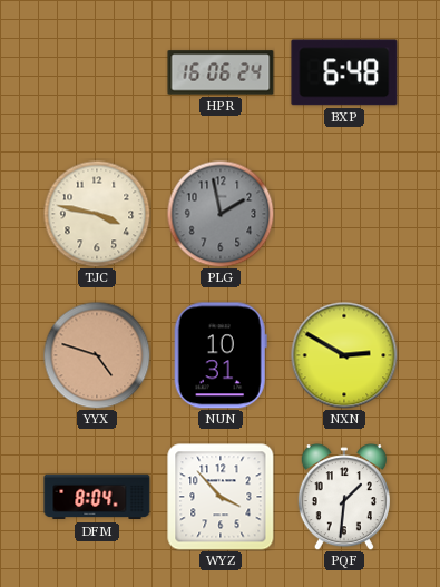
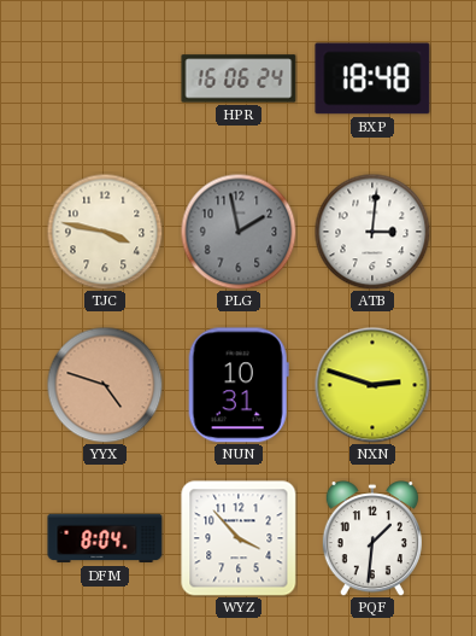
BXP: 6:48 -> 18:48 (372, 78)
ATB: none -> 3:01 (372, 232)
NXN: 2:50 -> 2:48 (372, 385)
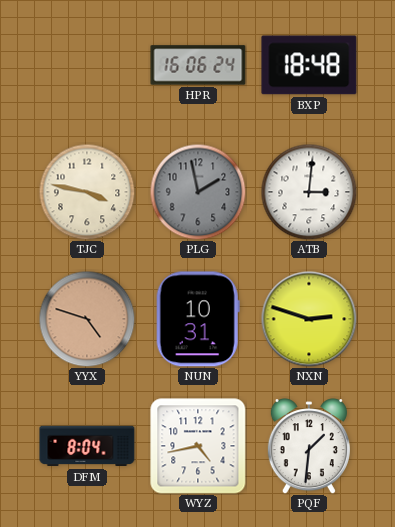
WYZ: 3:53 -> 4:43 (198, 446)
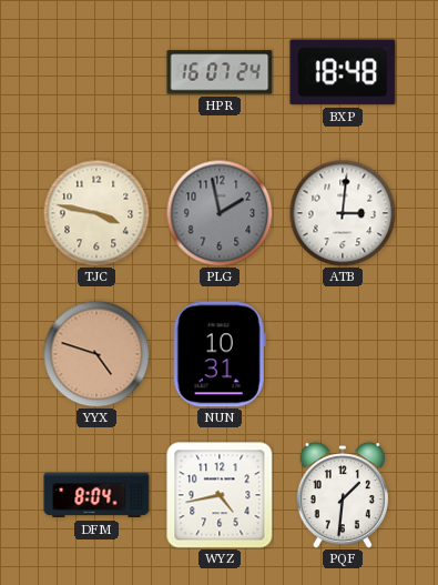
HPR: 16:06 -> 16:07 (220, 72)
NXN: 2:48 -> none (309, 319)
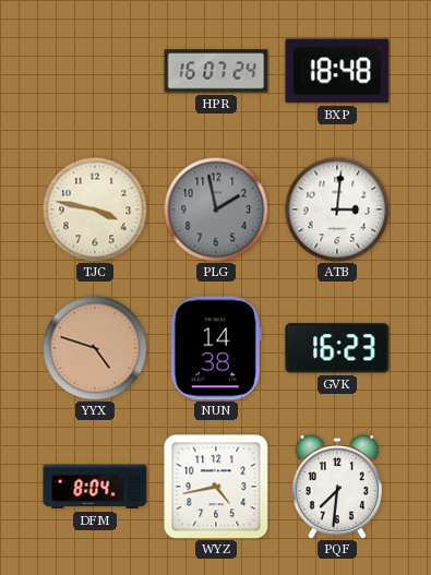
NUN: 10:31 -> 14:38 (216, 348)
GVK: none -> 16:23 (337, 348)
PQF: 1:31 -> 7:31 (337, 487)
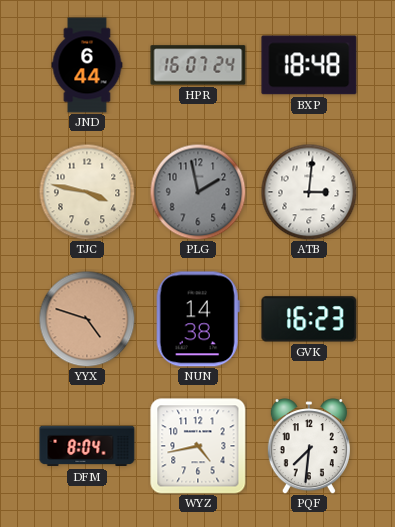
JND: none -> 6:44 (87, 65)
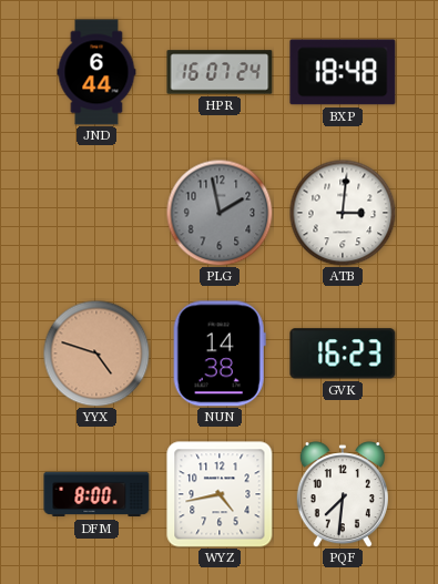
TJC: 3:47 -> none (87, 192)
DFM: 8:04 -> 8:00 (96, 494)
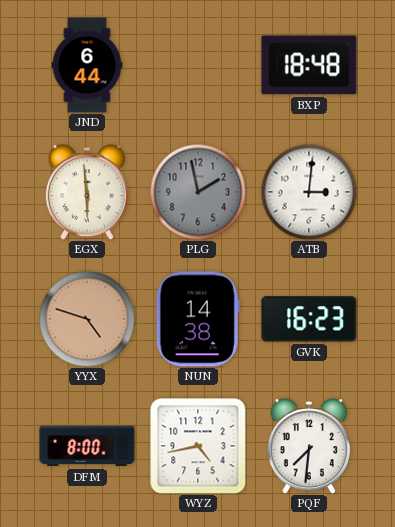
HPR: 16:07 -> none (220, 72)
EGX: none -> 5:59 (87, 192)
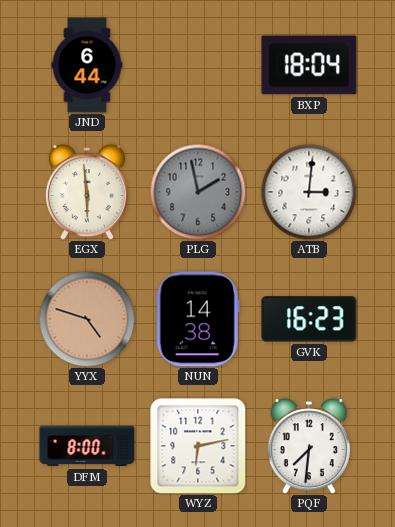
BXP: 18:48 -> 18:04 (309, 65)
WYZ: 4:43 -> 6:13 (198, 446)
